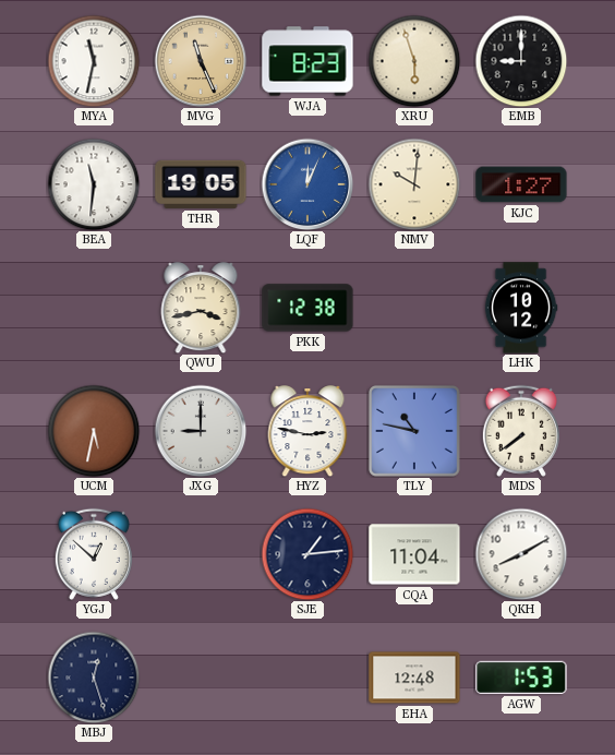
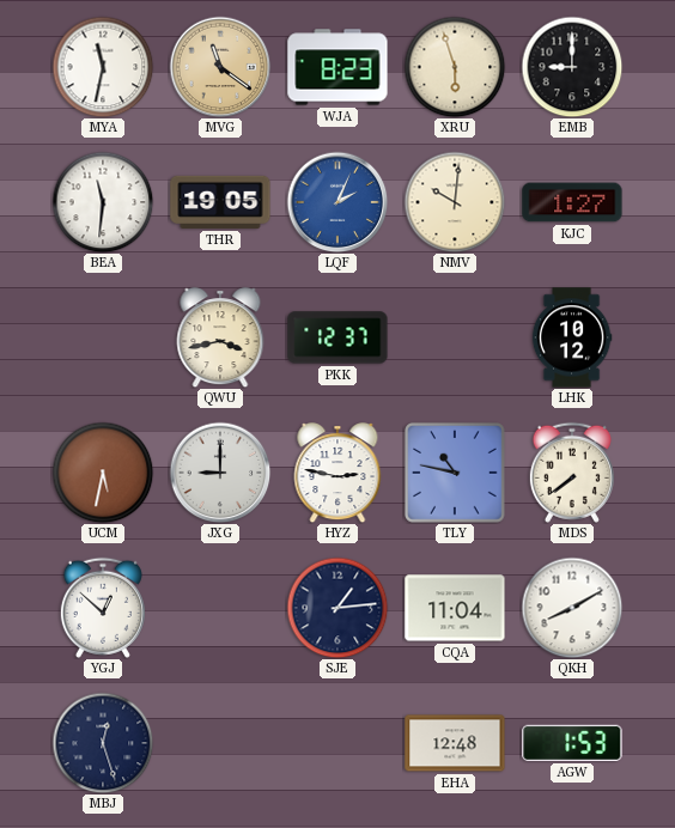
MVG: 11:26 -> 11:21 (220, 67)
LQF: 12:04 -> 2:04 (337, 202)
PKK: 12:38 -> 12:37 (337, 337)
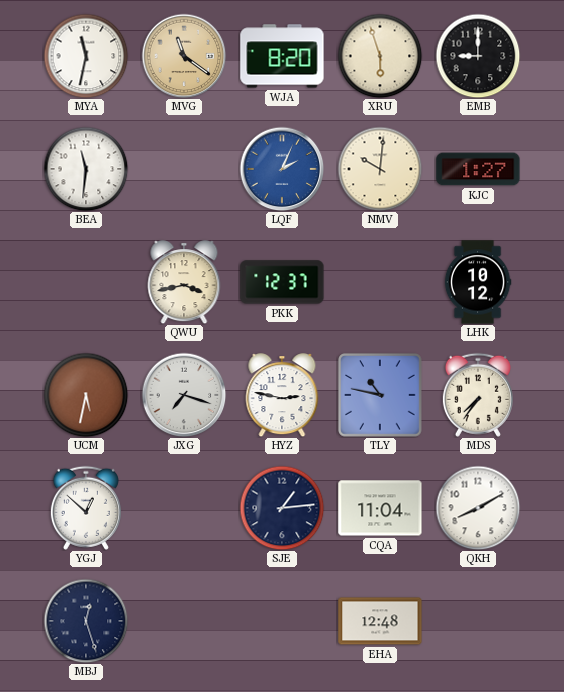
WJA: 8:23 -> 8:20 (282, 56)
THR: 19:05 -> none (220, 202)
JXG: 9:00 -> 7:18 (184, 395)
MDS: 7:39 -> 7:36 (478, 395)
AGW: 1:53 -> none (572, 743)
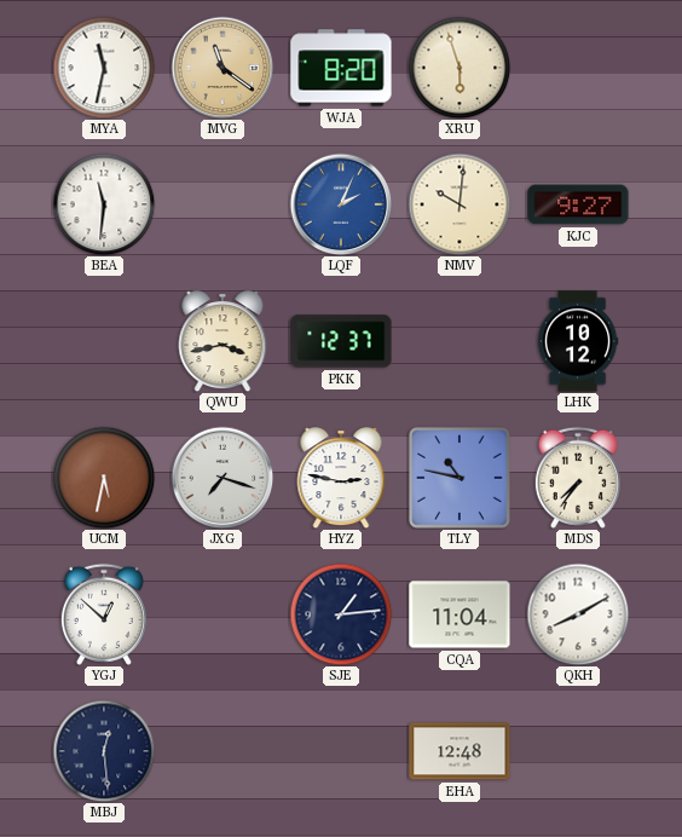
EMB: 9:00 -> none (478, 56)
KJC: 1:27 -> 9:27 (578, 204)
MBJ: 12:27 -> 12:29 (104, 751)
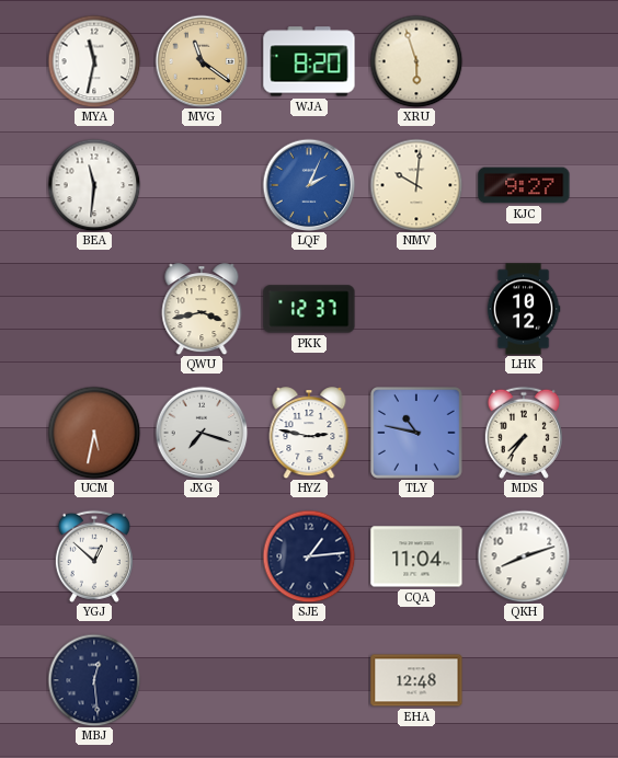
QKH: 8:10 -> 8:12 (524, 556)
